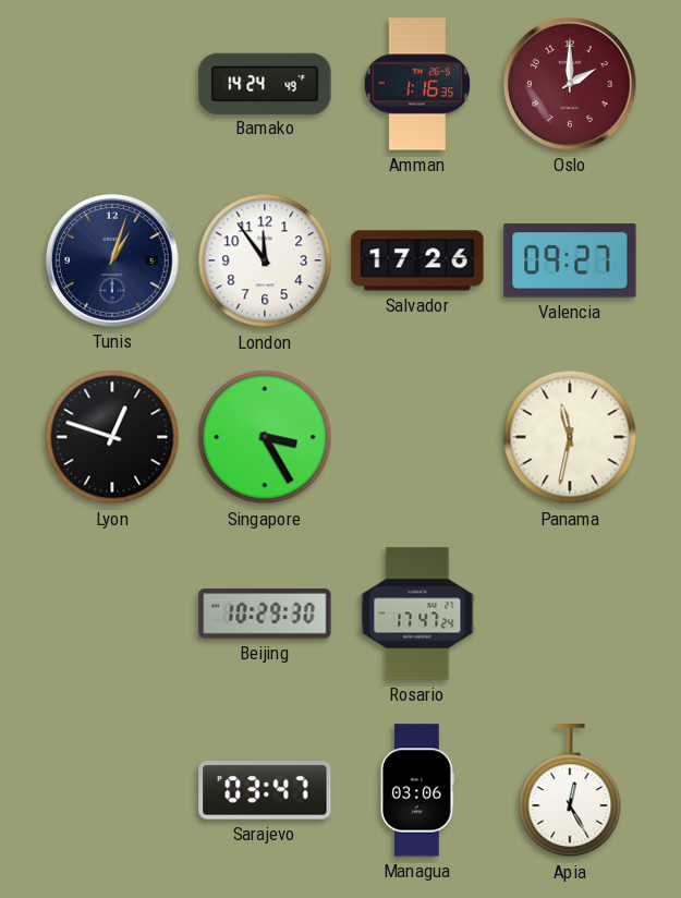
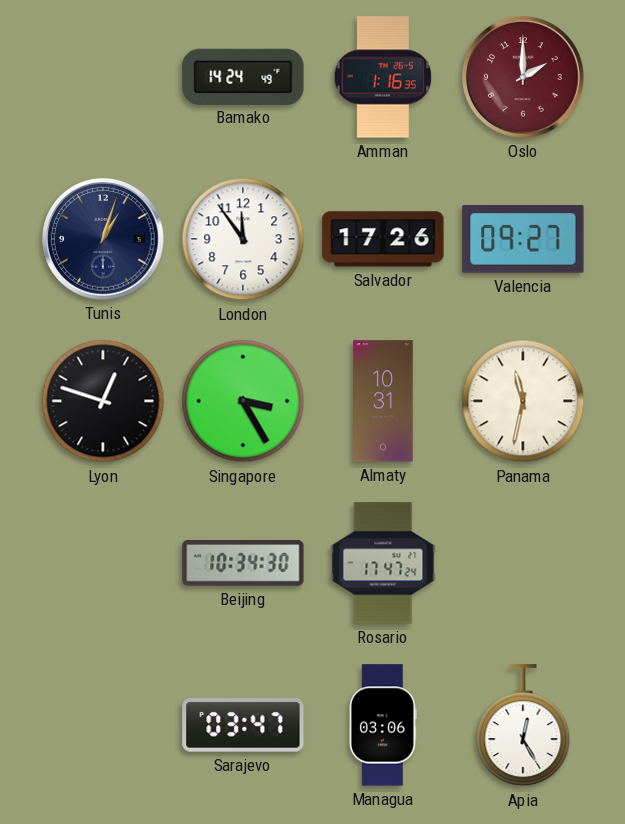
Almaty: none -> 10:31 (383, 401)
Beijing: 10:29 -> 10:34 (243, 563)
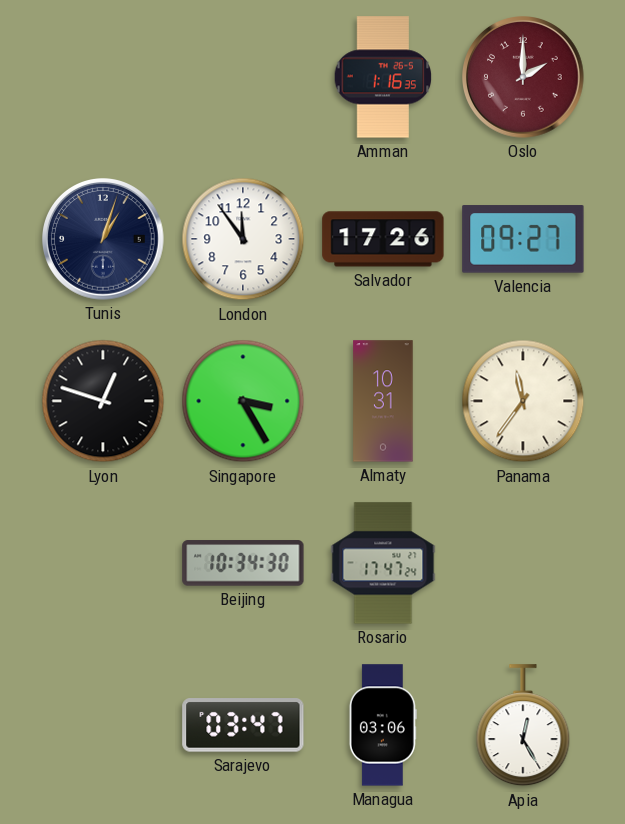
Bamako: 14:24 -> none (243, 76)
Panama: 11:32 -> 11:36 (523, 401)
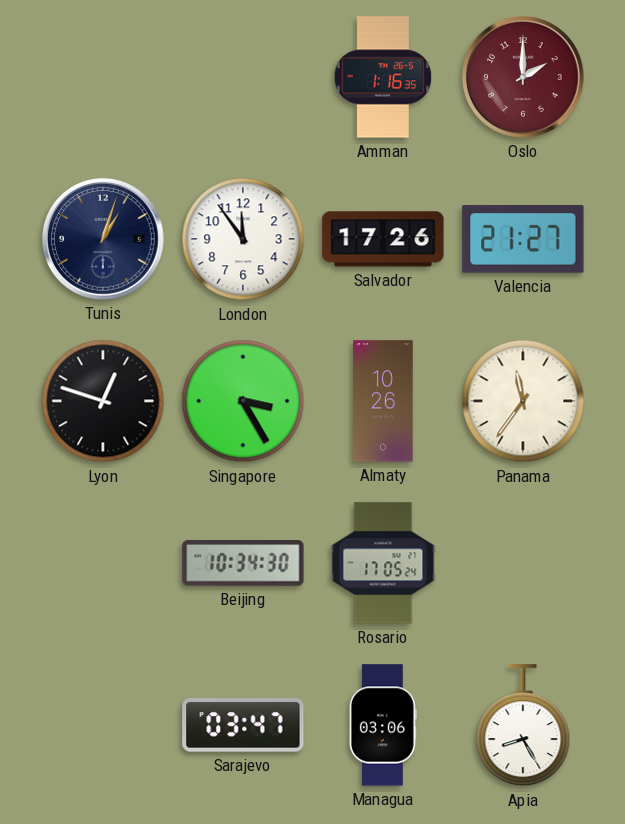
Valencia: 09:27 -> 21:27 (523, 239)
Almaty: 10:31 -> 10:26 (383, 401)
Rosario: 17:47 -> 17:05 (383, 563)
Apia: 12:25 -> 8:25 (523, 726)
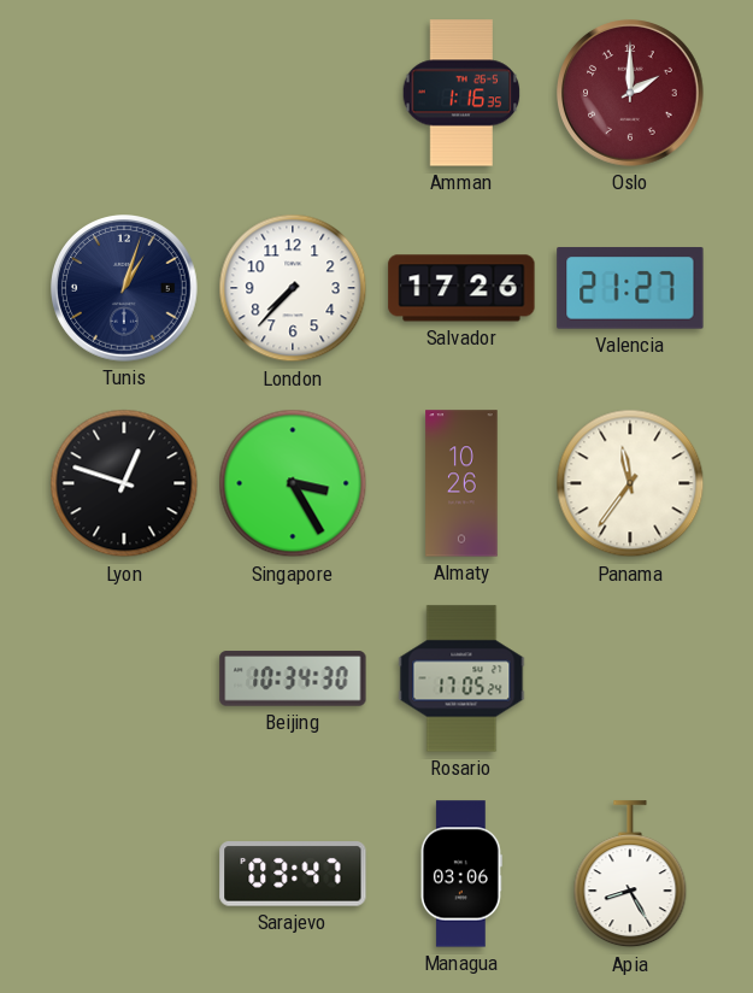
London: 11:54 -> 7:37 (293, 288)
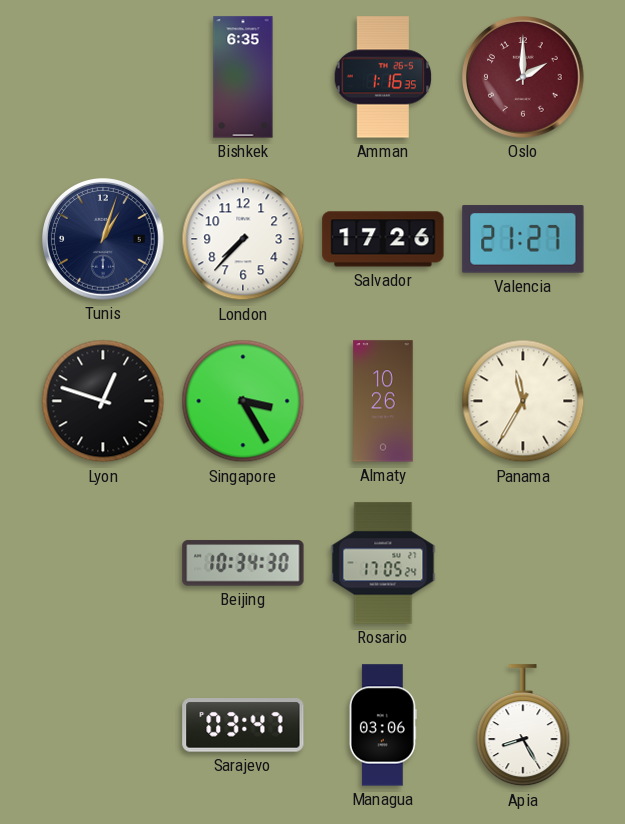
Bishkek: none -> 6:35 (243, 77)
Panama: 11:36 -> 11:35 (523, 401)
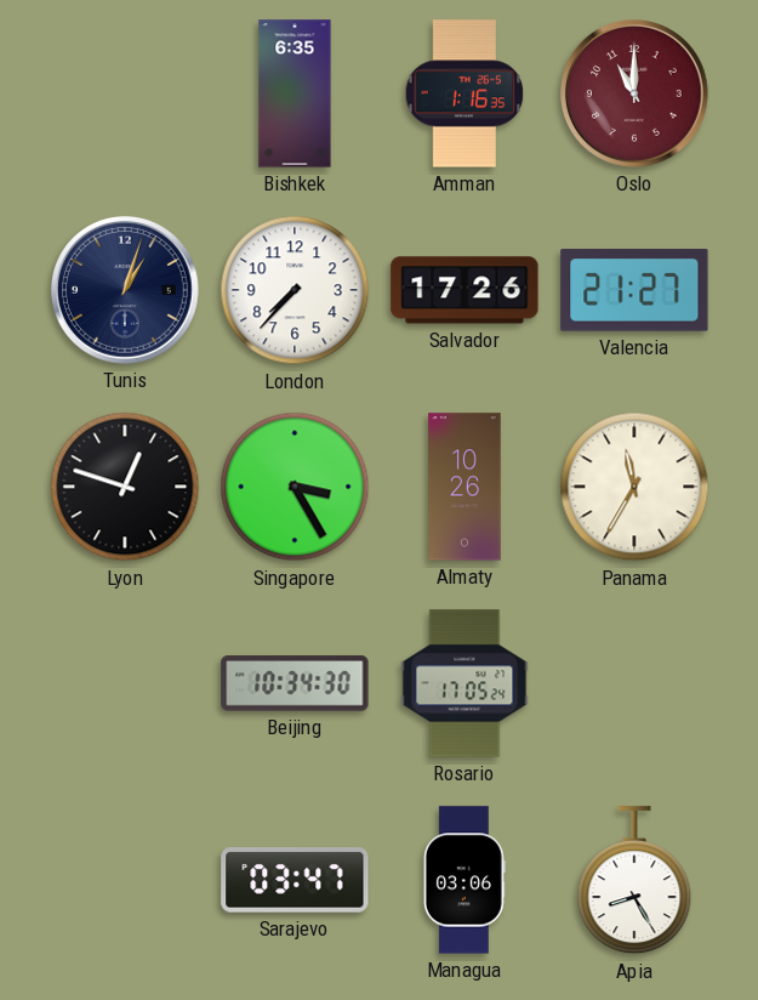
Oslo: 2:00 -> 11:00 (636, 95)
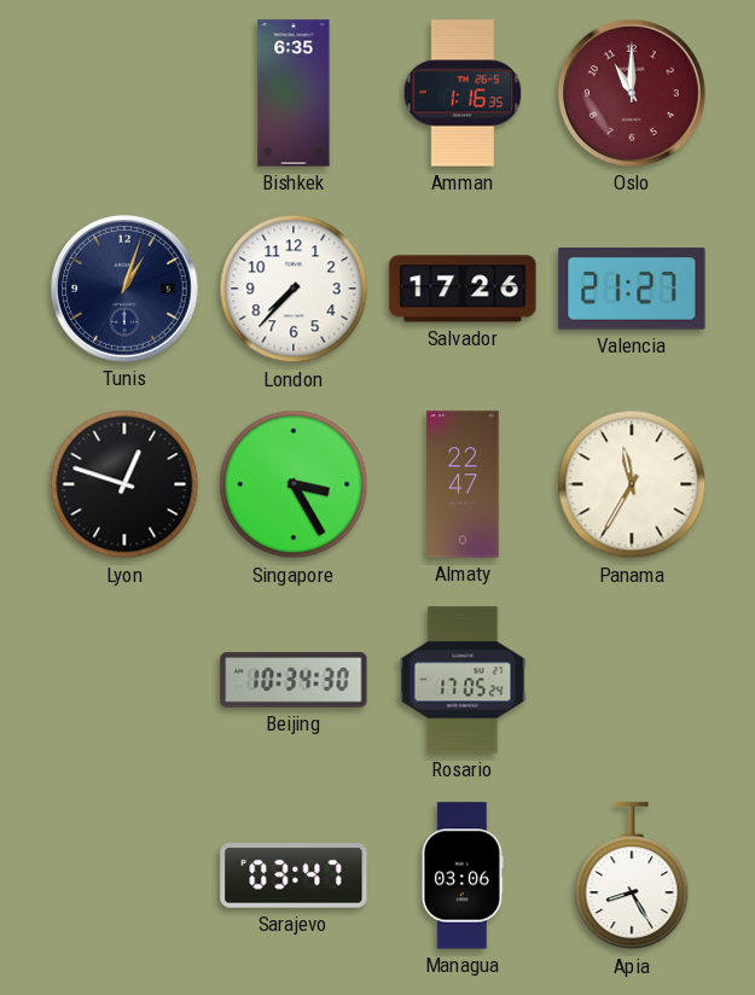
Almaty: 10:26 -> 22:47 (463, 484)
